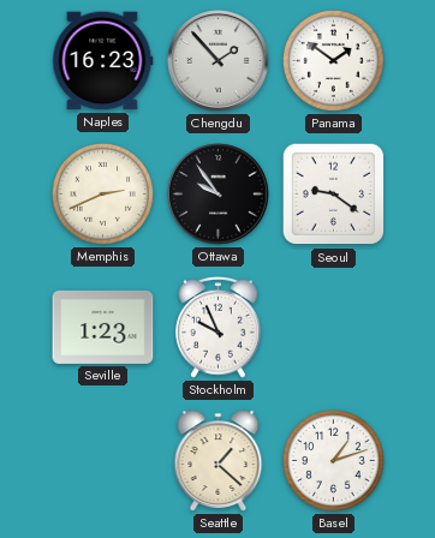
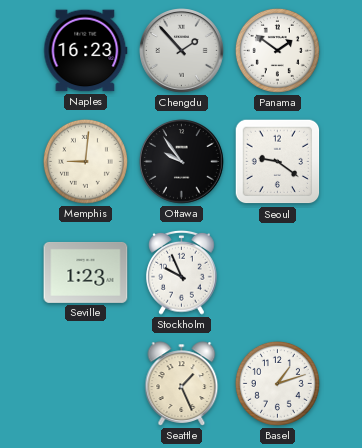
Memphis: 2:41 -> 9:01 (85, 161)
Seattle: 1:22 -> 1:26 (182, 384)
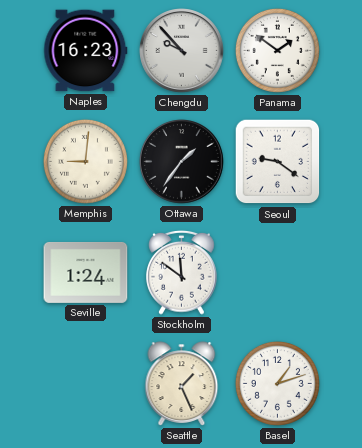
Chengdu: 1:53 -> 9:53 (182, 51)
Ottawa: 9:54 -> 1:36 (182, 162)
Seville: 1:23 -> 1:24 (86, 272)
Stockholm: 9:56 -> 11:51 (182, 272)
